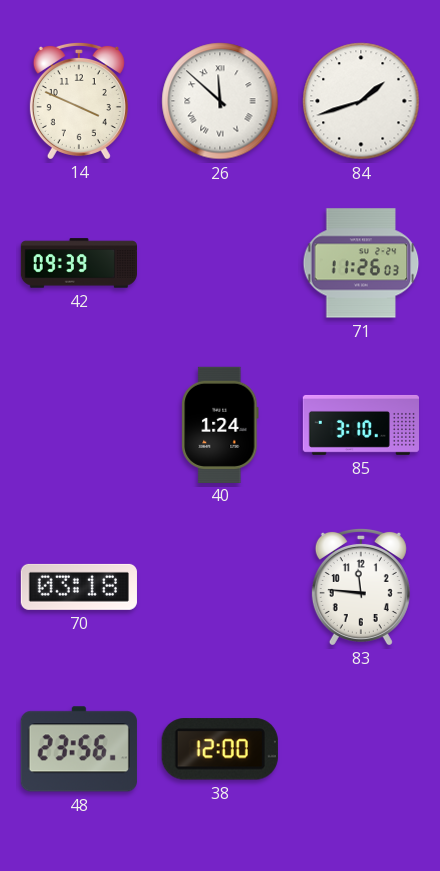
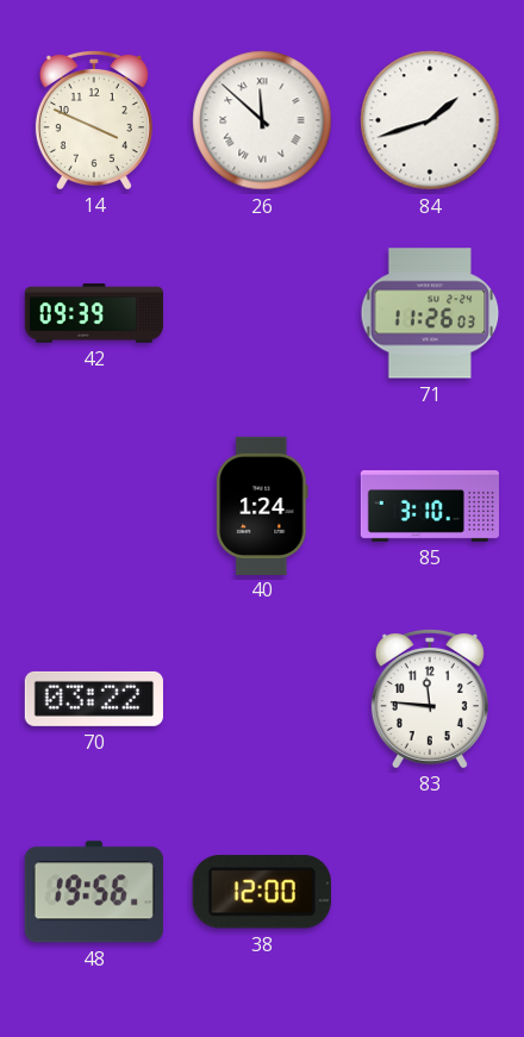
70: 03:18 -> 03:22 (94, 699)
48: 23:56 -> 19:56 (94, 892)
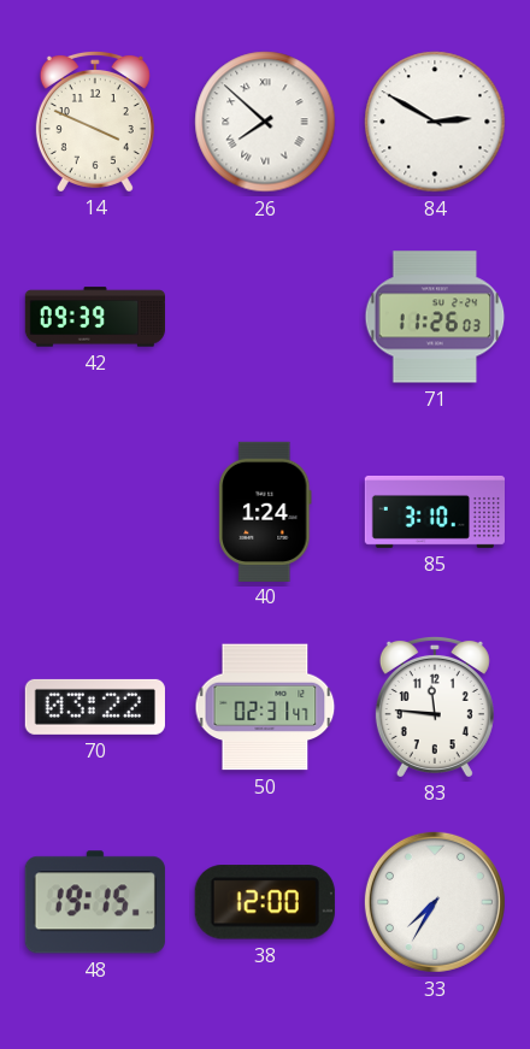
26: 11:52 -> 7:52 (265, 122)
84: 1:42 -> 2:50 (435, 122)
50: none -> 02:31 (265, 707)
48: 19:56 -> 19:15 (95, 902)
33: none -> 7:35 (435, 902)
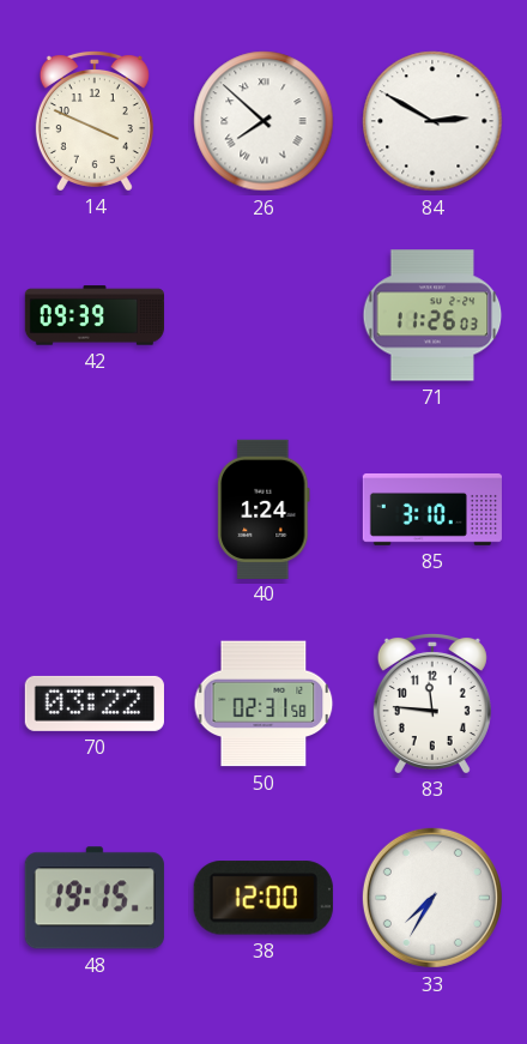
50: 02:31:47 -> 02:31:58 (263, 704)
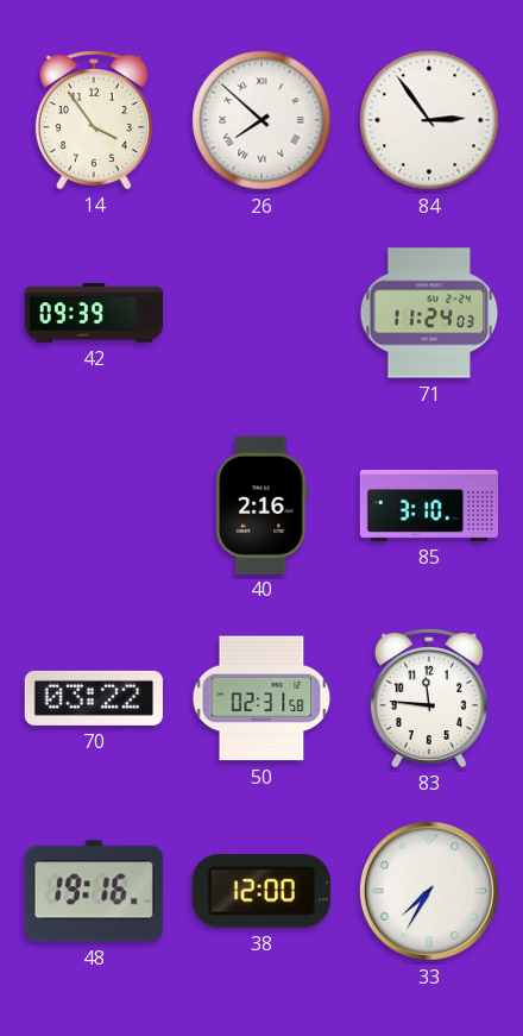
14: 3:49 -> 3:54 (94, 119)
84: 2:50 -> 2:54 (429, 120)
71: 11:26 -> 11:24 (429, 313)
40: 1:24 -> 2:16 (261, 504)
48: 19:15 -> 19:16 (94, 891)
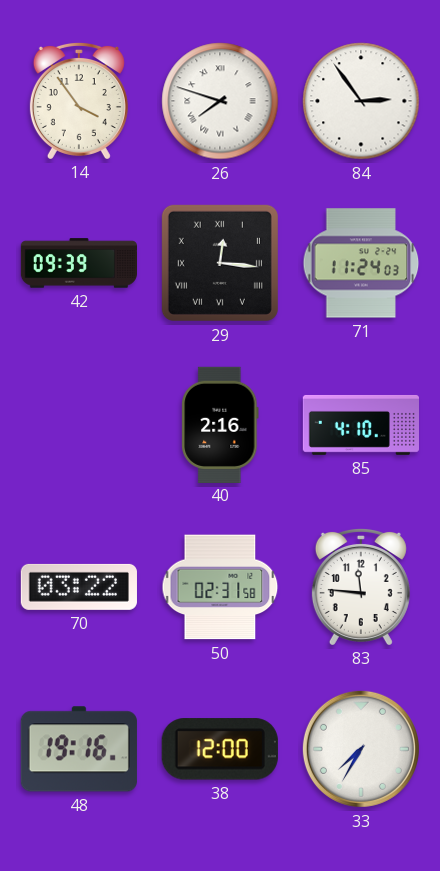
26: 7:52 -> 7:48 (220, 101)
29: none -> 12:16 (220, 263)
85: 3:10 -> 4:10 (360, 425)
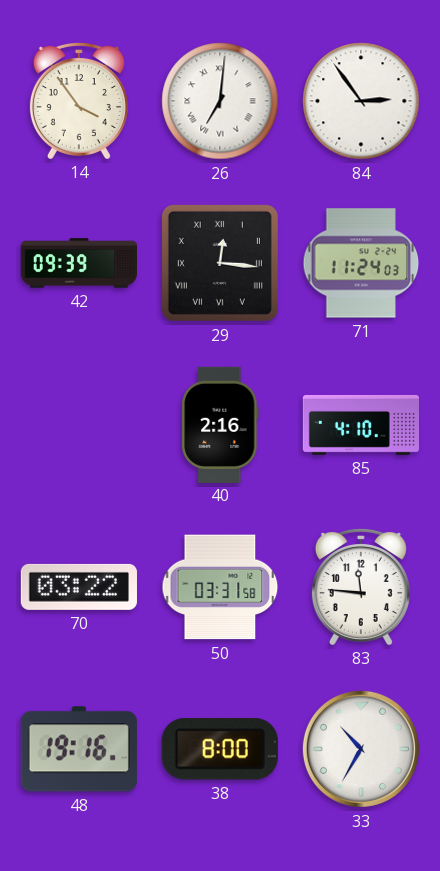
26: 7:48 -> 7:01 (220, 101)
50: 02:31 -> 03:31 (220, 587)
38: 12:00 -> 8:00 (220, 749)
33: 7:35 -> 10:35 (361, 749)
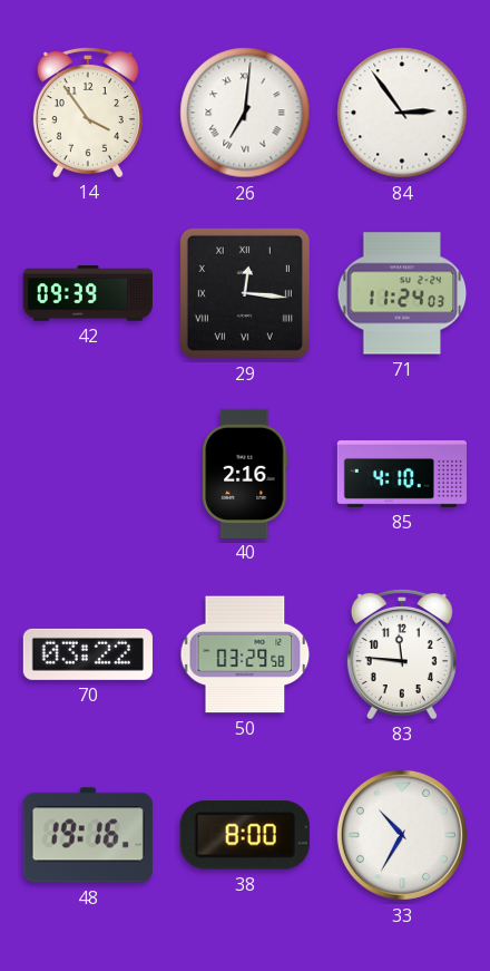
50: 03:31 -> 03:29 (245, 654)
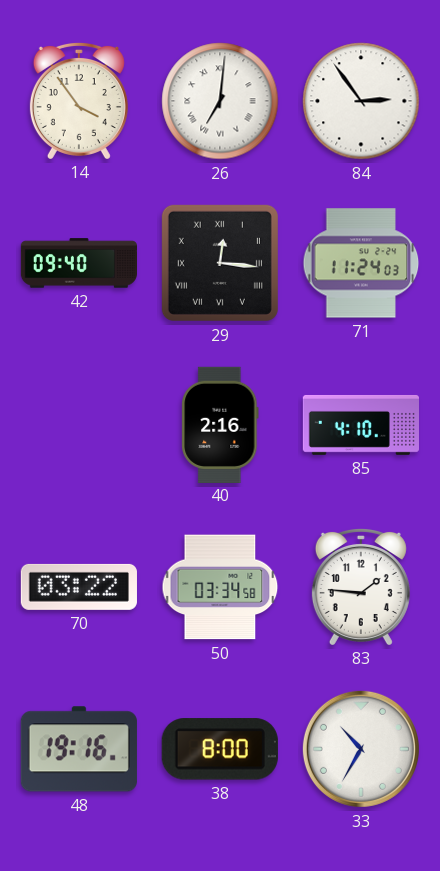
42: 09:39 -> 09:40 (79, 263)
50: 03:29 -> 03:34 (220, 587)
83: 11:46 -> 1:46 (361, 586)
